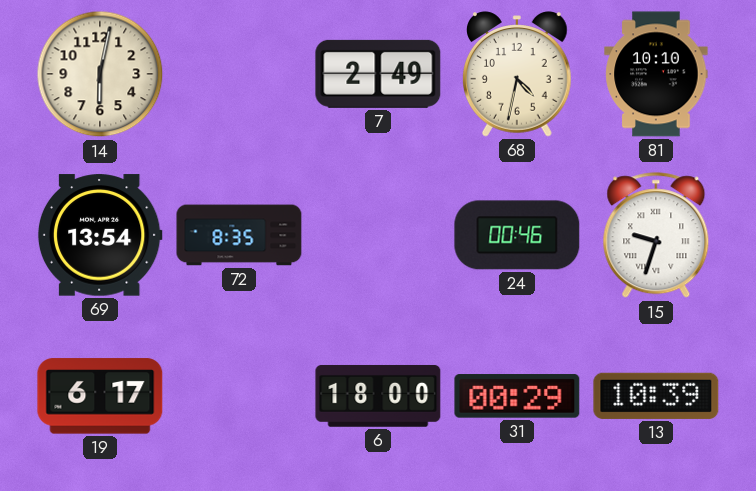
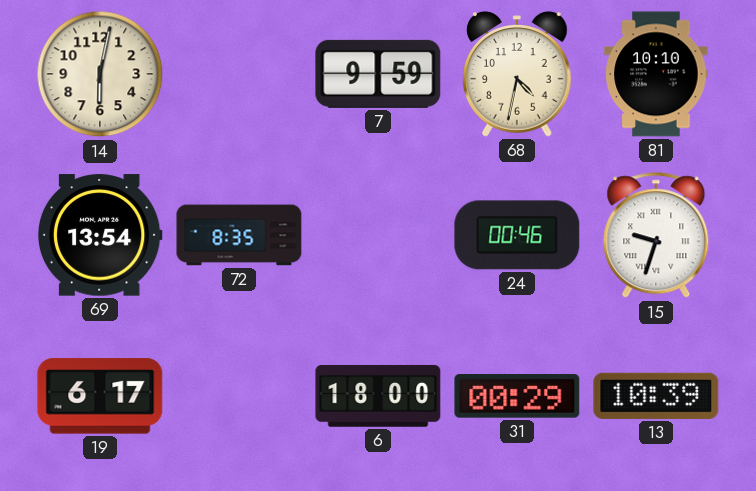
7: 2:49 -> 9:59 (378, 74)
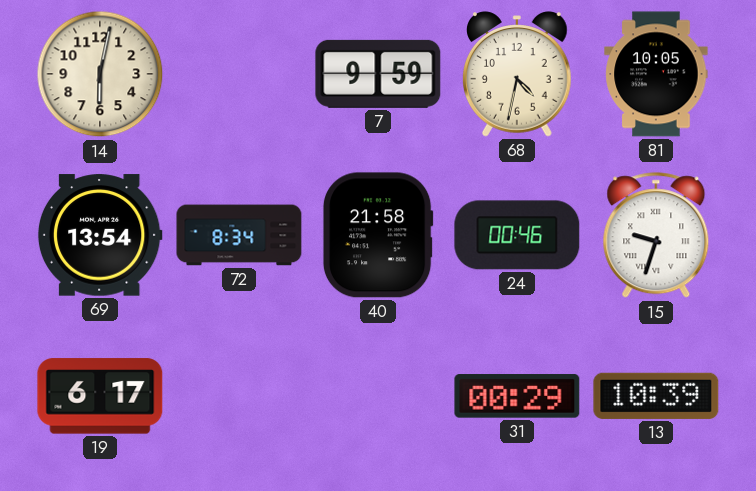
81: 10:10 -> 10:05 (656, 74)
72: 8:35 -> 8:34 (239, 235)
40: none -> 21:58 (378, 235)
6: 18:00 -> none (378, 396)
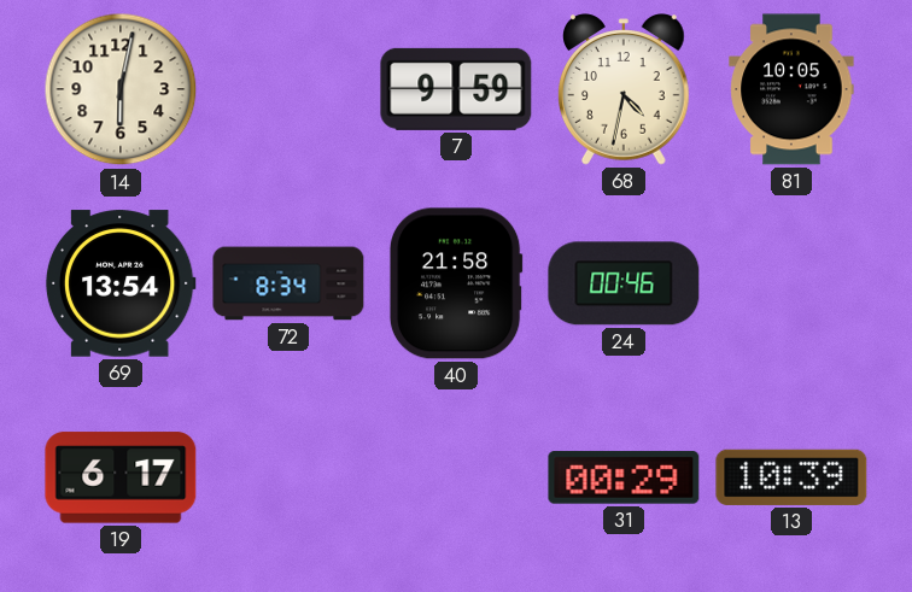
15: 9:33 -> none (656, 236)
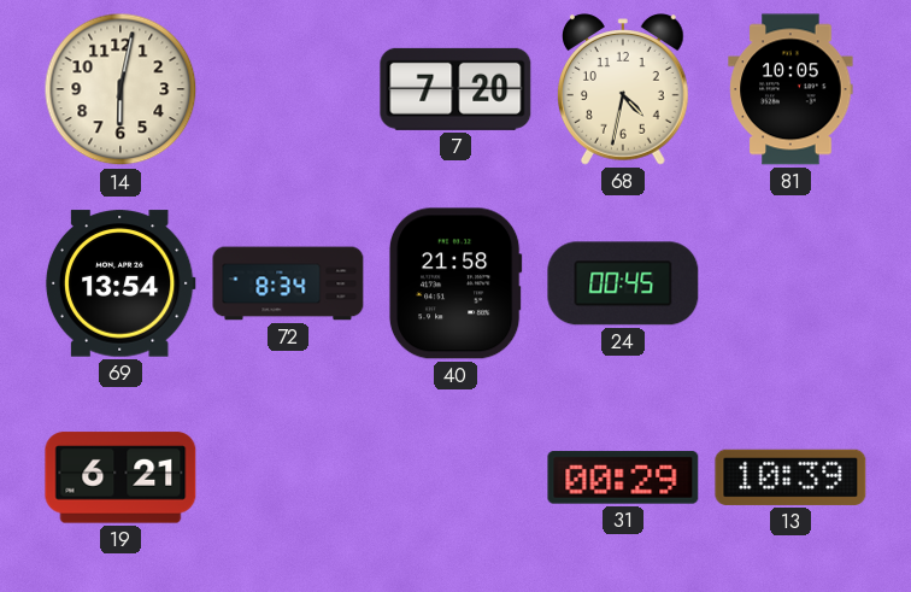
7: 9:59 -> 7:20 (456, 89)
24: 00:46 -> 00:45 (623, 283)
19: 6:17 -> 6:21 (121, 477)
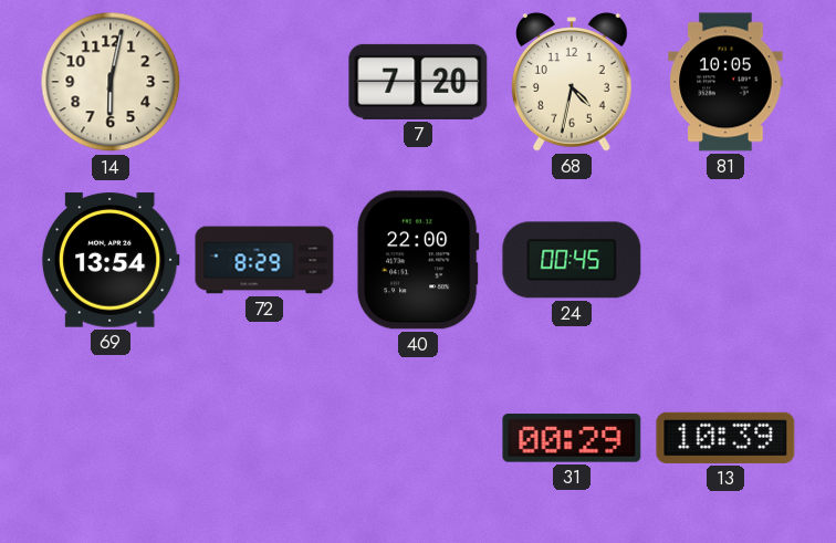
72: 8:34 -> 8:29 (264, 260)
40: 21:58 -> 22:00 (418, 260)
19: 6:21 -> none (121, 477)
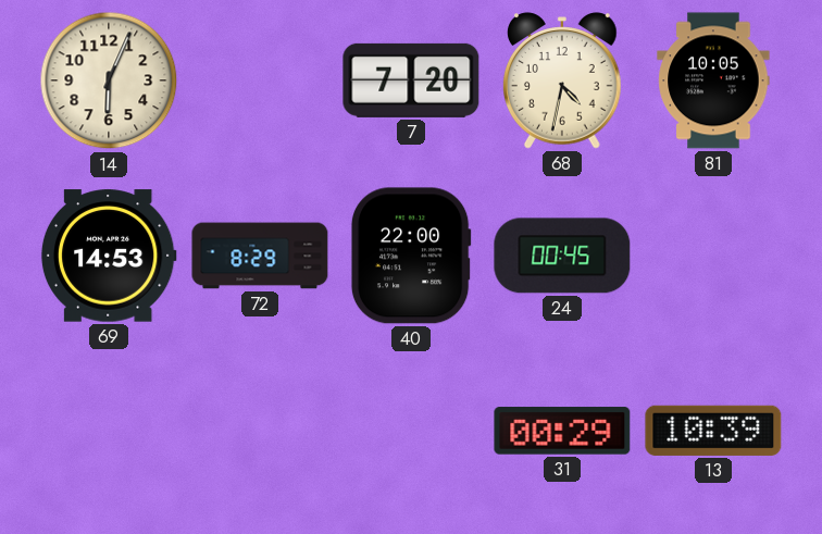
14: 6:02 -> 6:04 (109, 80)
69: 13:54 -> 14:53 (109, 256)
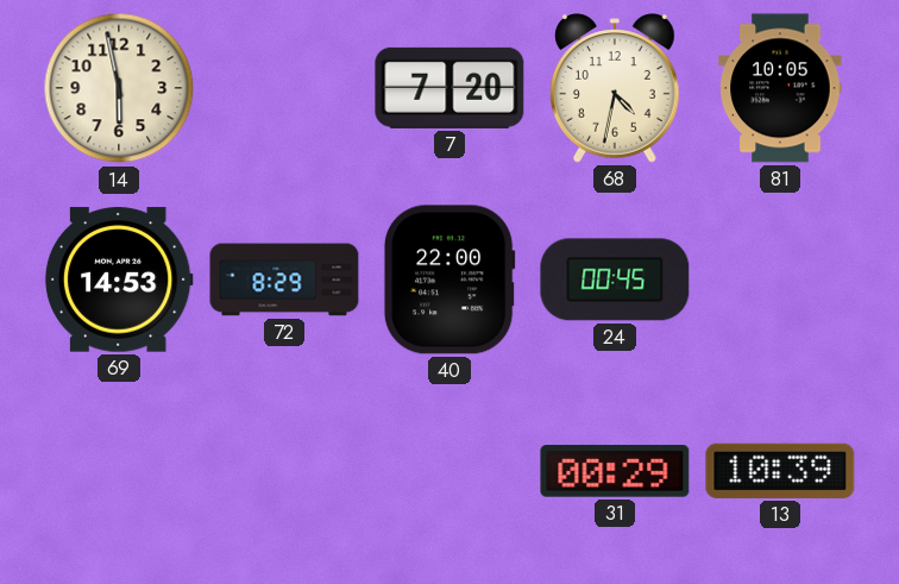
14: 6:04 -> 5:58 (119, 88)
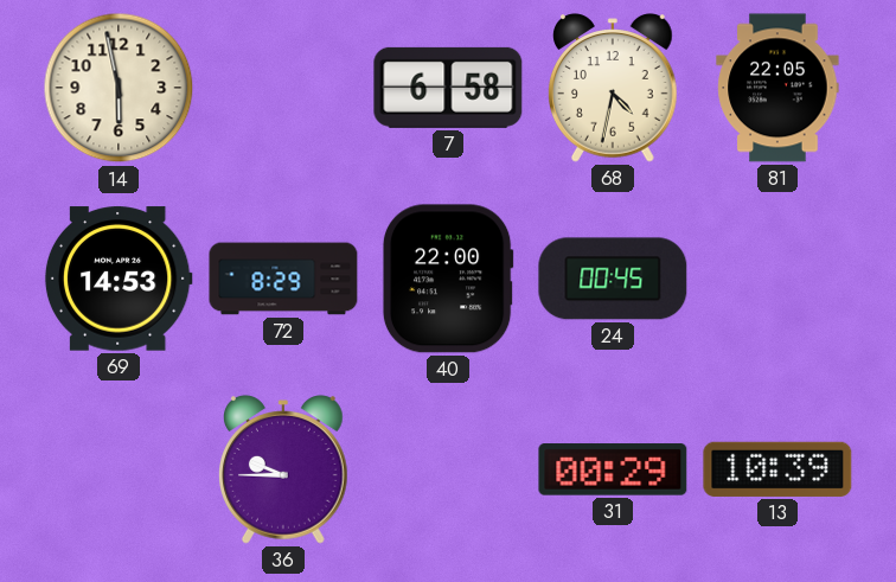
7: 7:20 -> 6:58 (448, 88)
81: 10:05 -> 22:05 (777, 88)
36: none -> 9:45 (284, 469)
